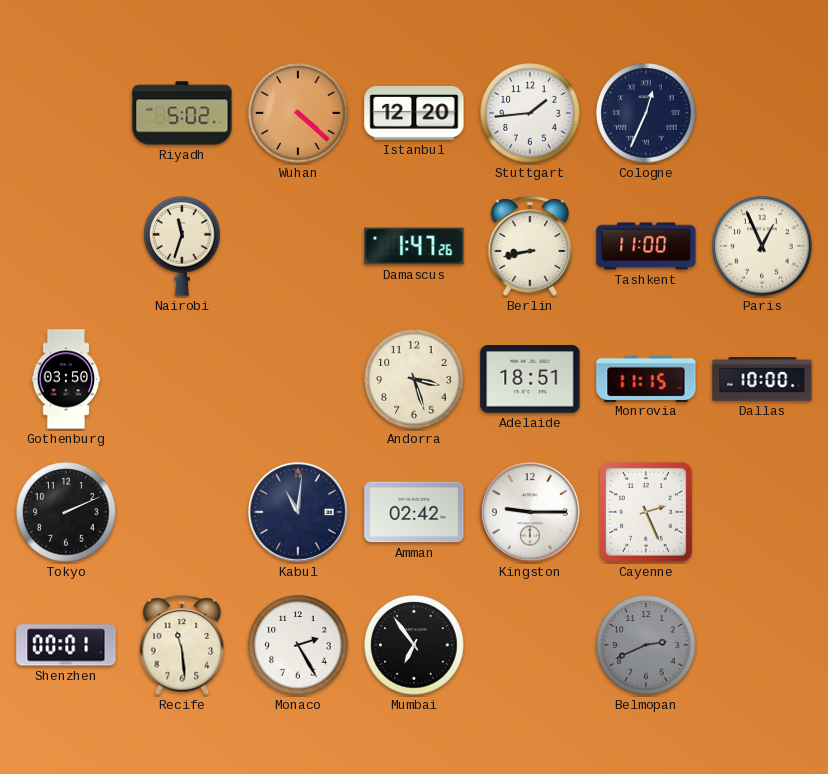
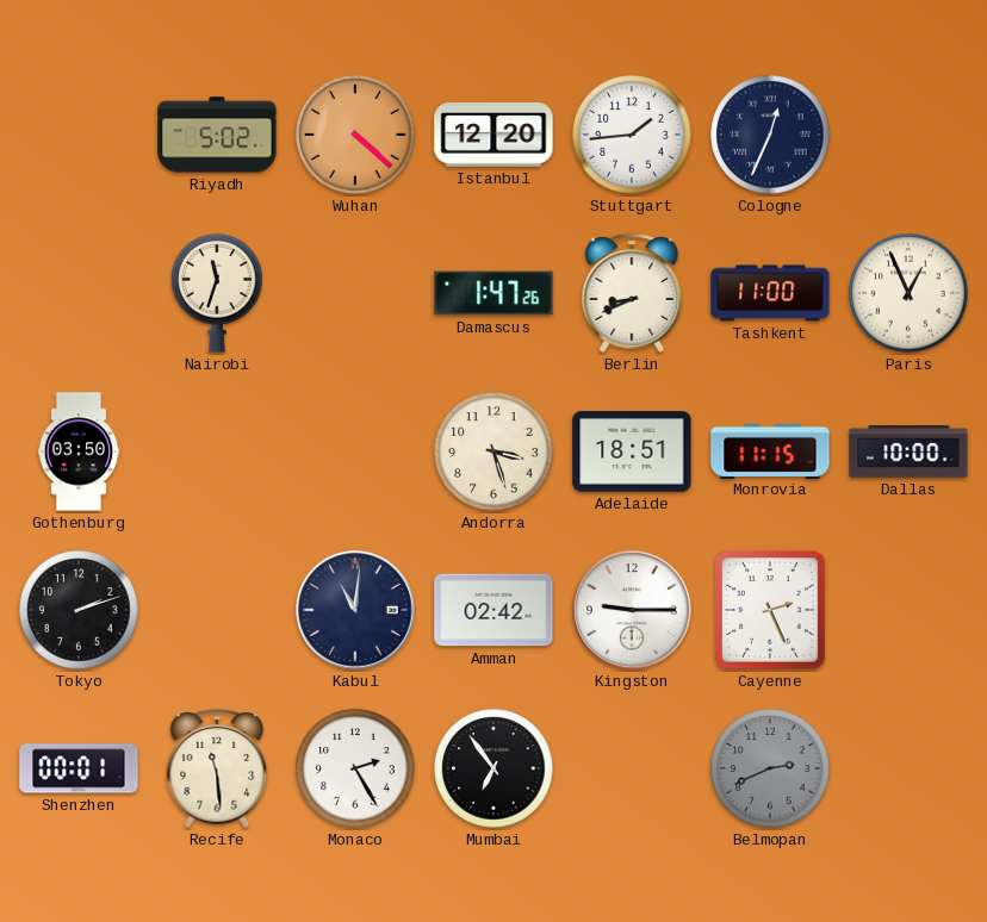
Berlin: 8:43 -> 8:41 (632, 293)
Tokyo: 2:11 -> 2:12 (79, 610)
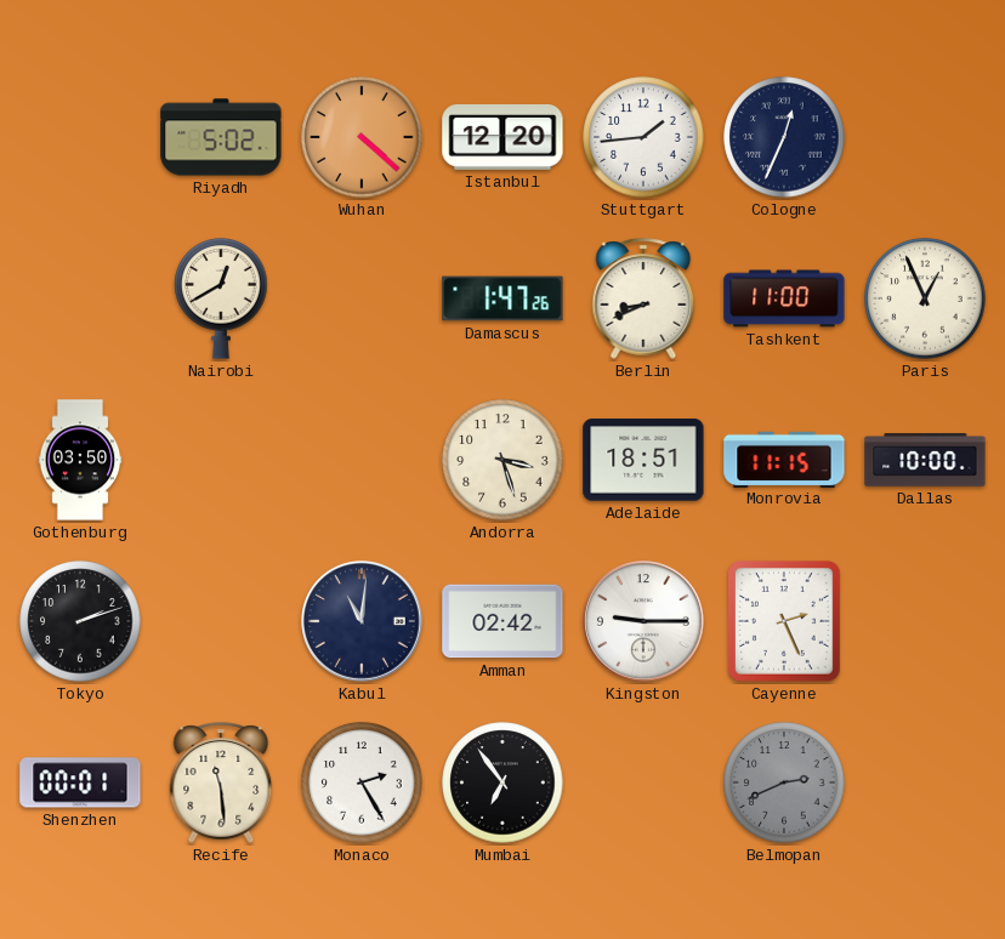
Nairobi: 11:33 -> 12:40 (221, 300)
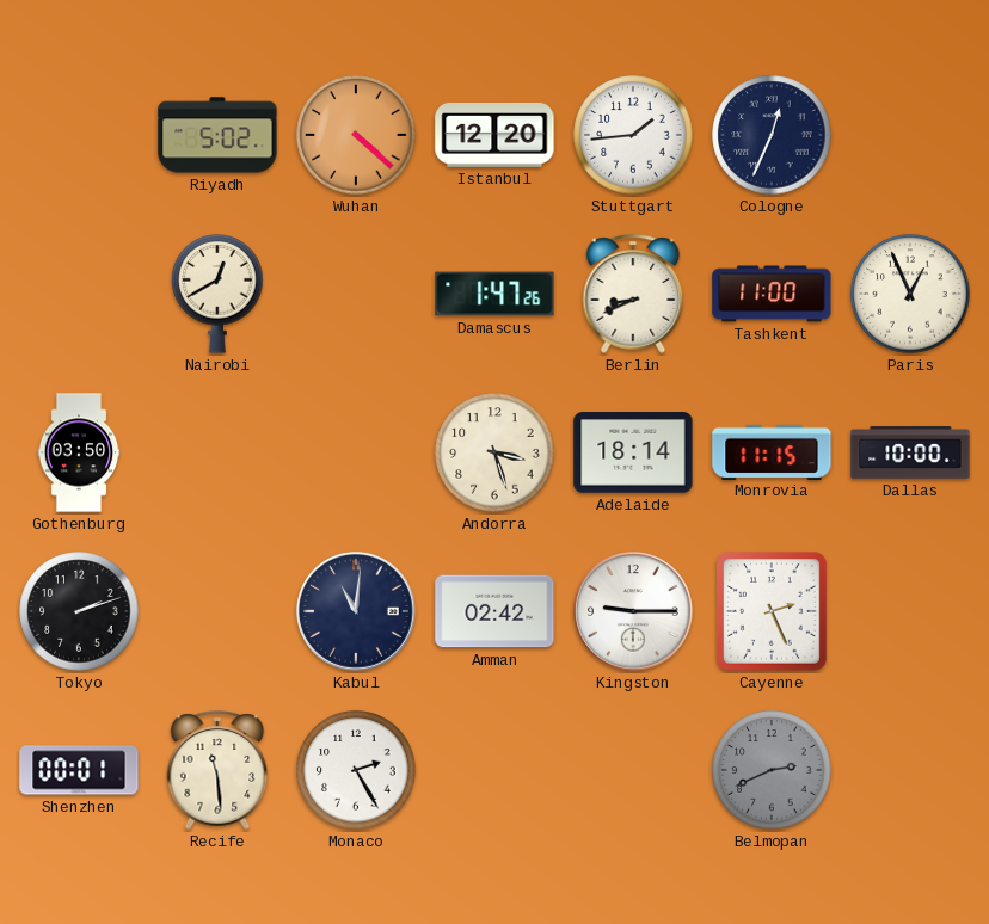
Adelaide: 18:51 -> 18:14 (633, 452)
Mumbai: 6:54 -> none (502, 782)
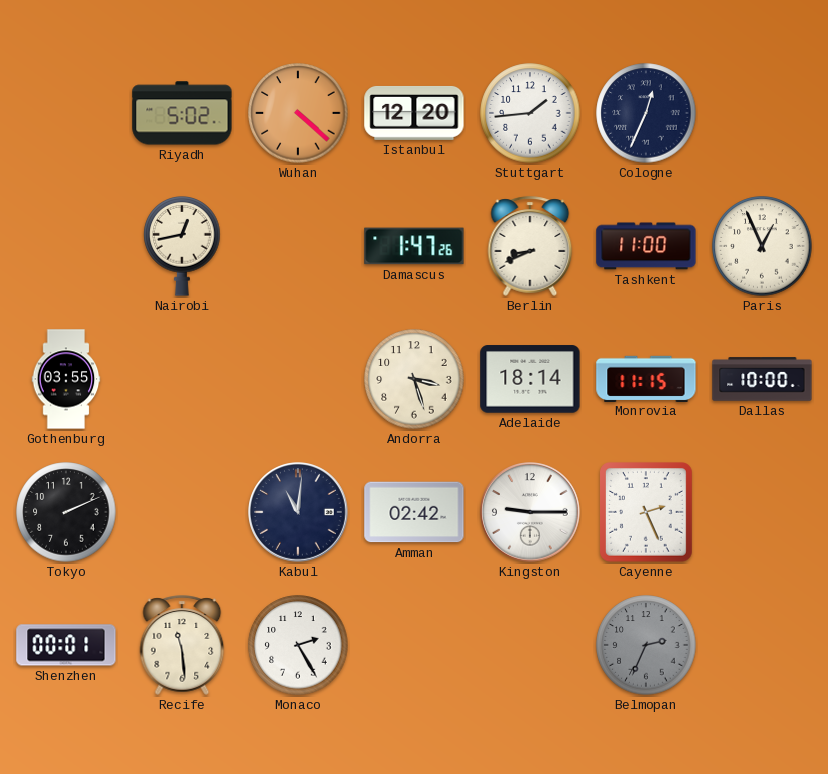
Nairobi: 12:40 -> 12:43 (182, 247)
Gothenburg: 03:50 -> 03:55 (66, 379)
Tokyo: 2:12 -> 2:11 (66, 512)
Belmopan: 2:41 -> 2:34 (646, 645)
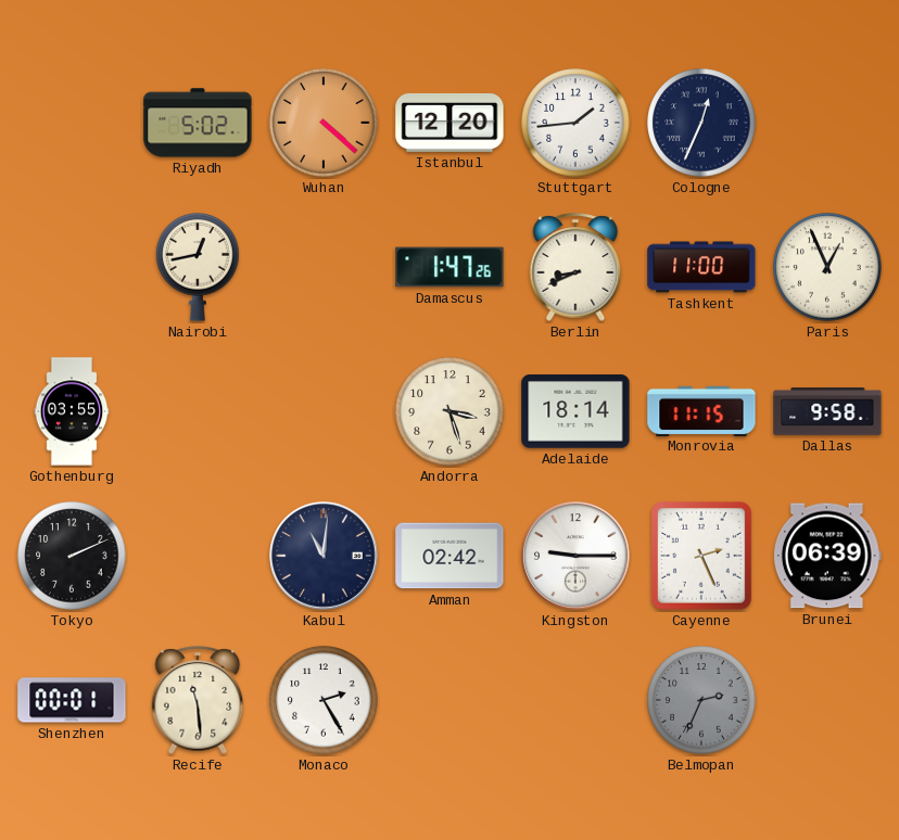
Dallas: 10:00 -> 9:58 (827, 411)
Brunei: none -> 06:39 (827, 556)
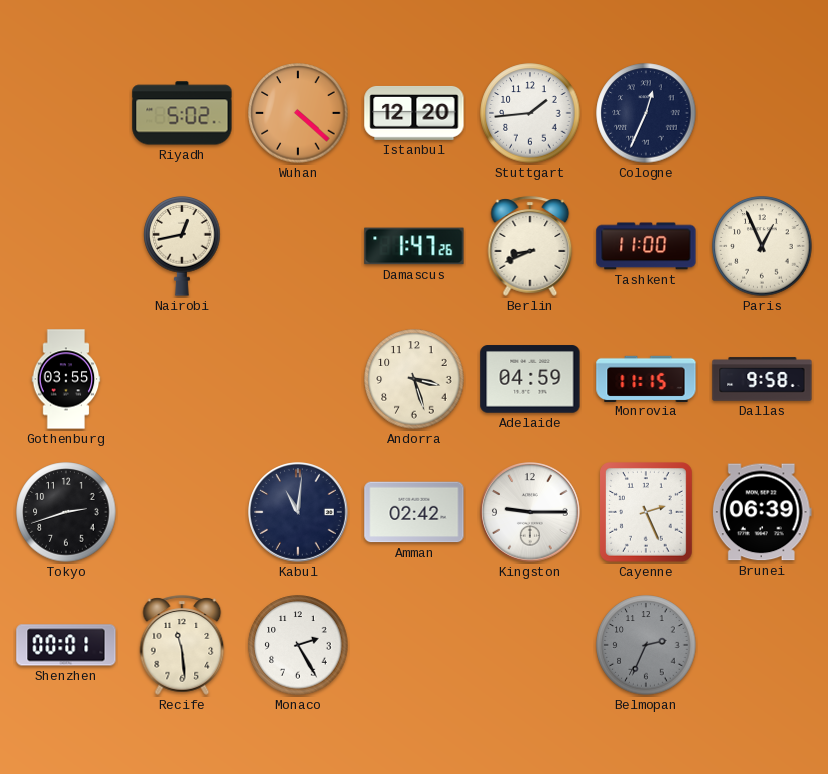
Adelaide: 18:14 -> 04:59 (530, 379)
Tokyo: 2:11 -> 2:42 (66, 512)
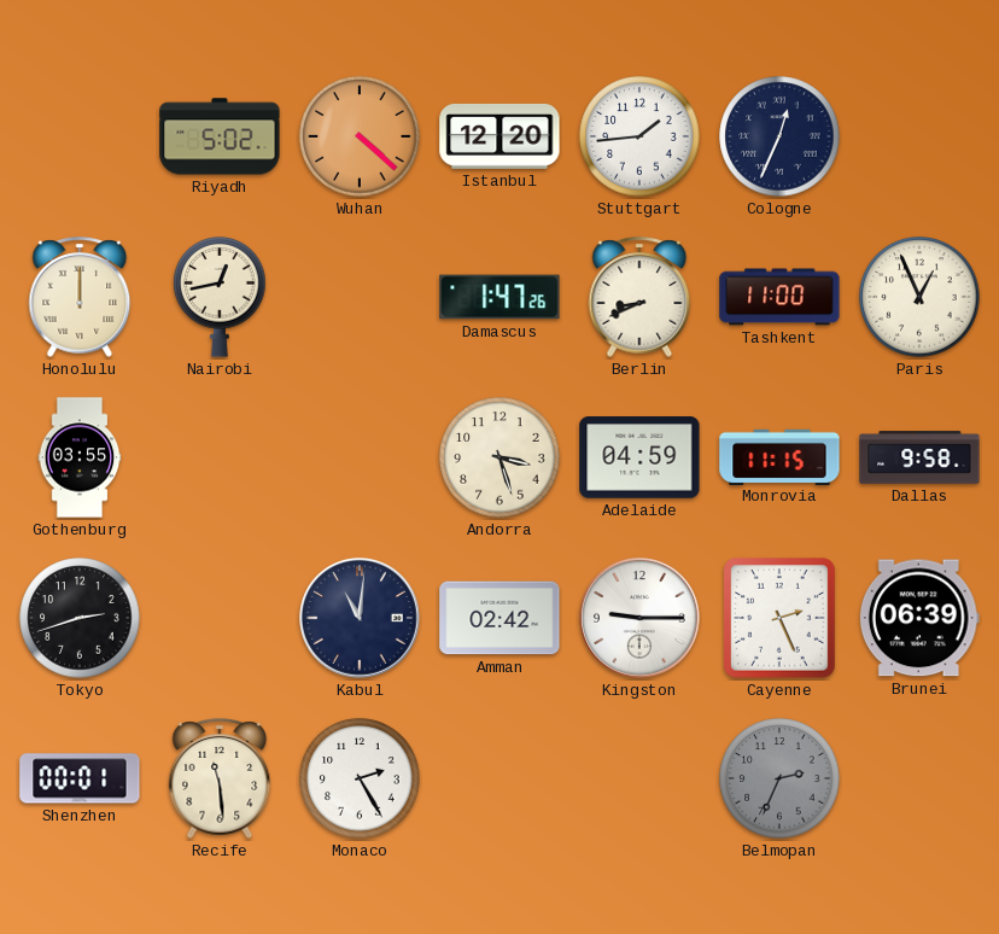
Honolulu: none -> 12:00 (80, 297)
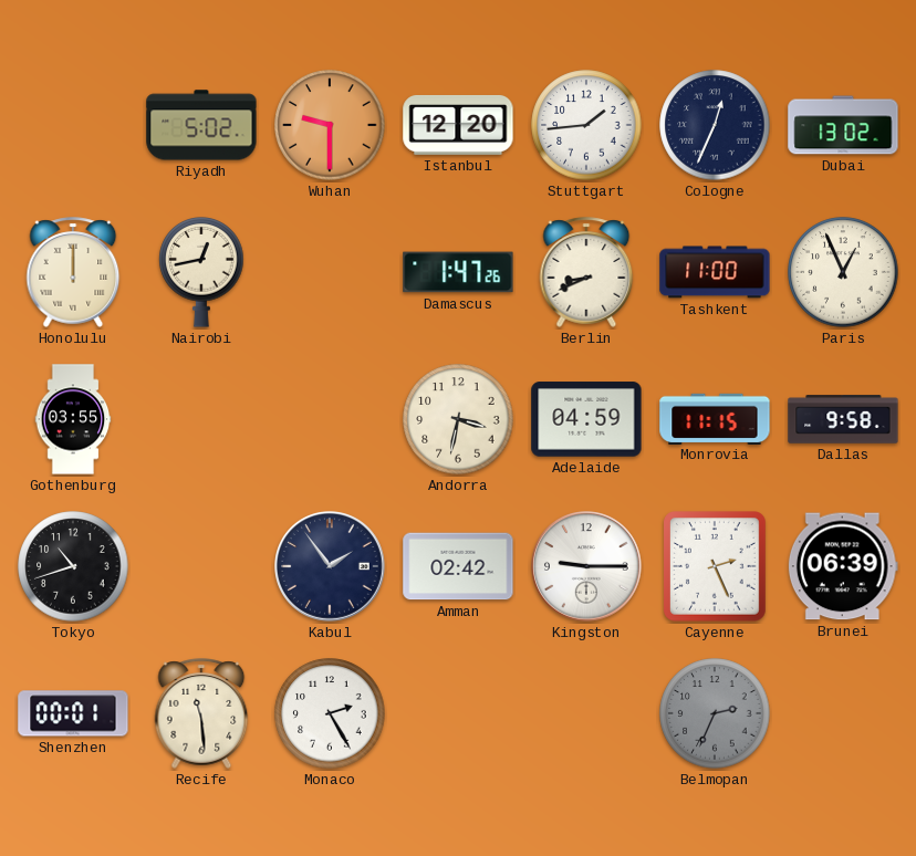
Wuhan: 4:22 -> 9:30 (330, 125)
Dubai: none -> 13:02 (843, 125)
Andorra: 3:27 -> 3:32 (458, 419)
Tokyo: 2:42 -> 10:42 (73, 566)
Kabul: 11:01 -> 1:54 (331, 567)
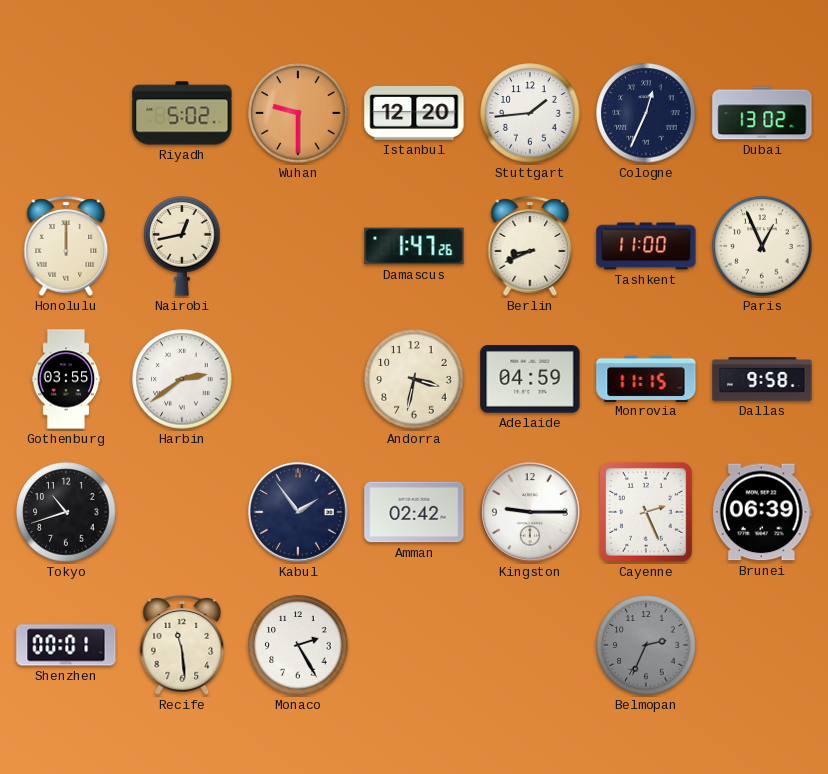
Harbin: none -> 2:39 (182, 379)
